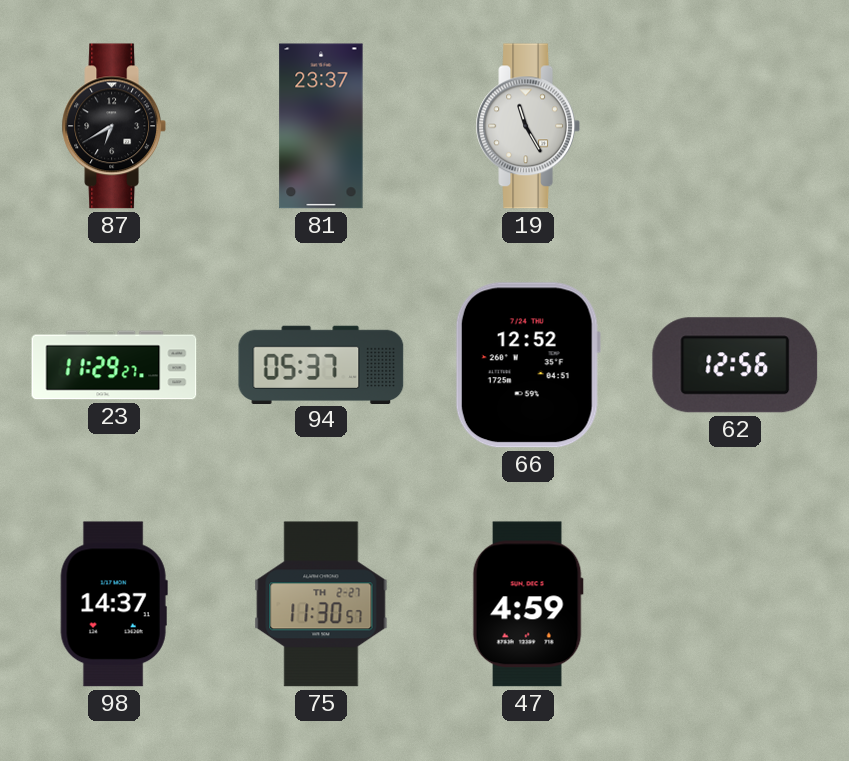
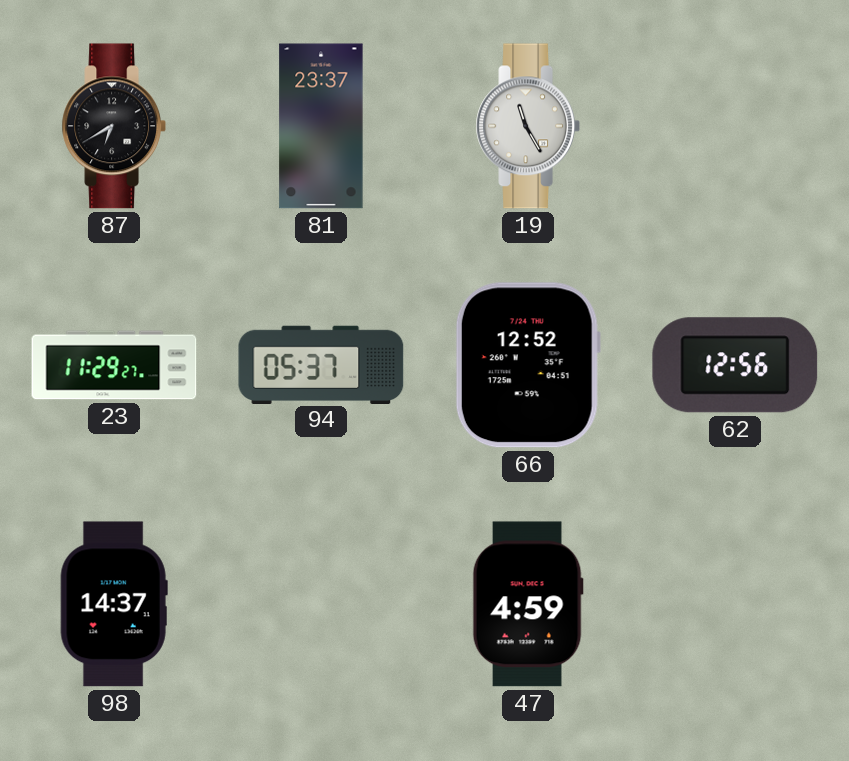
75: 11:30 -> none (321, 604)
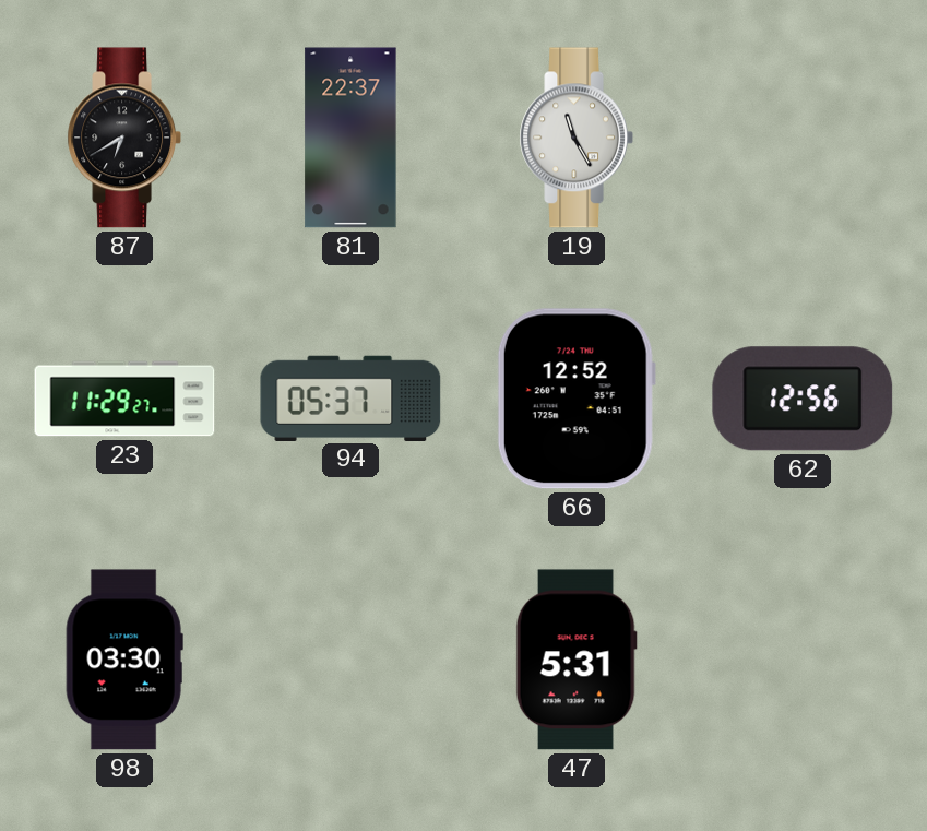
81: 23:37 -> 22:37 (350, 138)
98: 14:37 -> 03:30 (124, 660)
47: 4:59 -> 5:31 (577, 660)
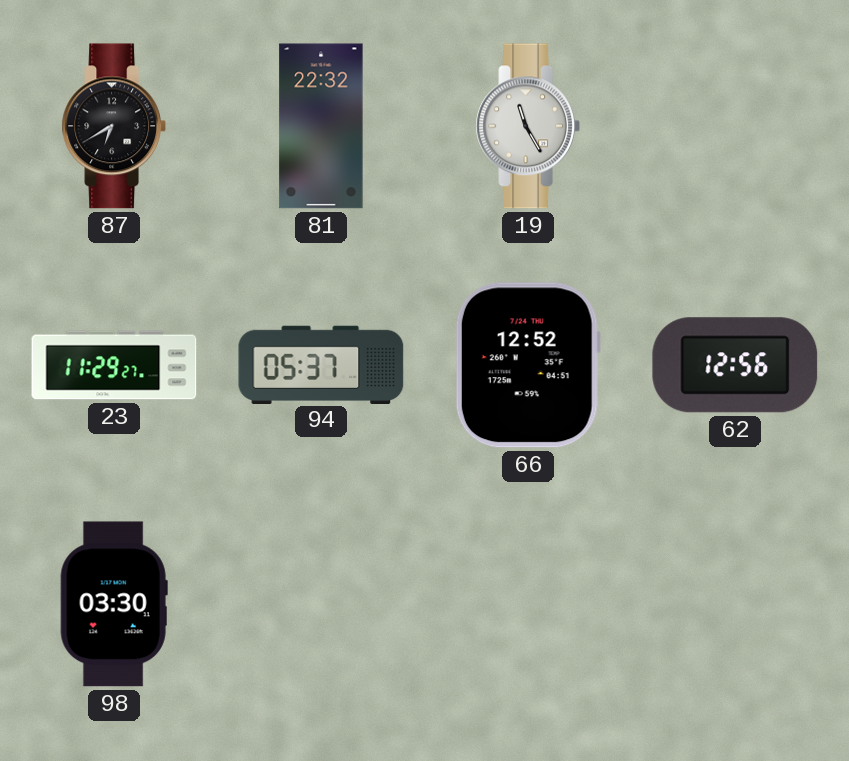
81: 22:37 -> 22:32 (321, 126)
47: 5:31 -> none (577, 660)
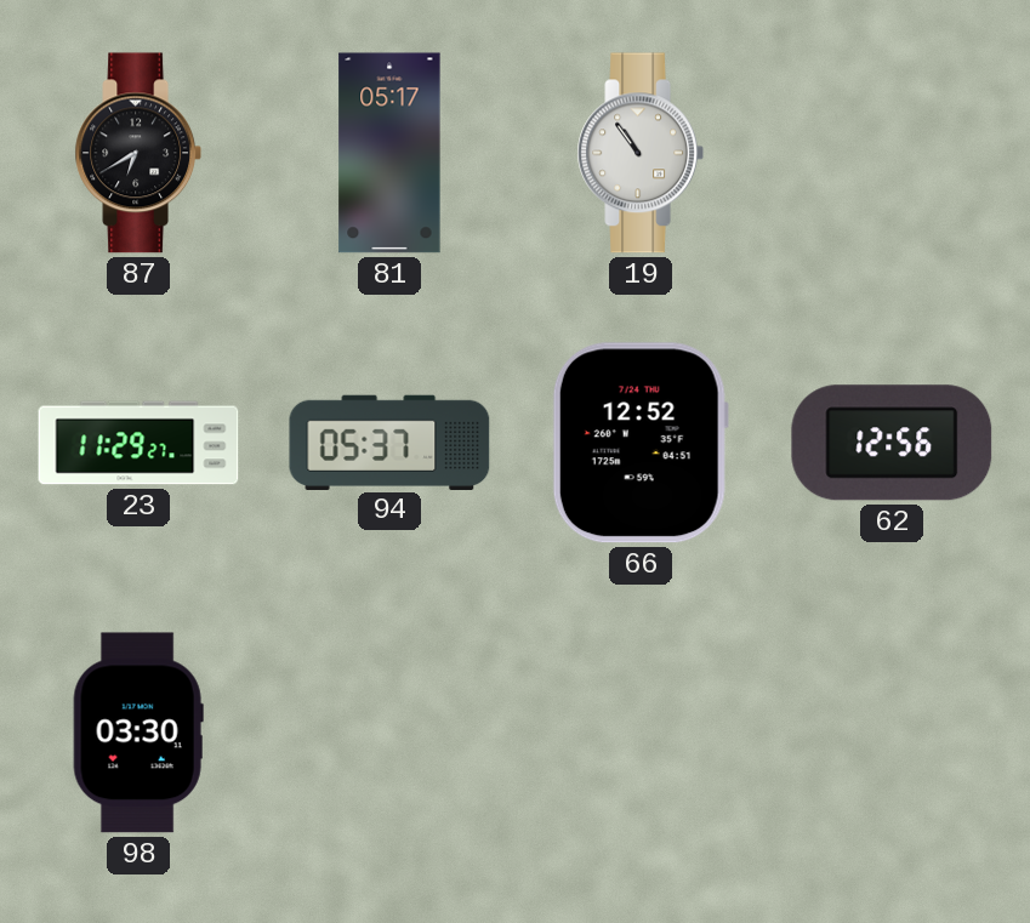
81: 22:32 -> 05:17 (389, 153)
19: 11:25 -> 10:54 (639, 153)
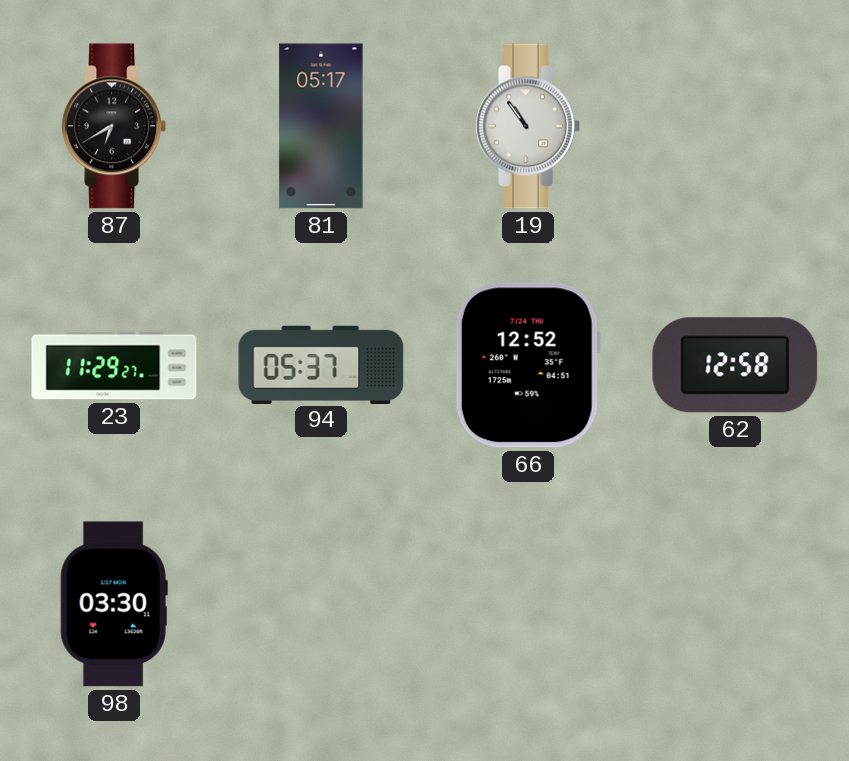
62: 12:56 -> 12:58 (735, 365)
